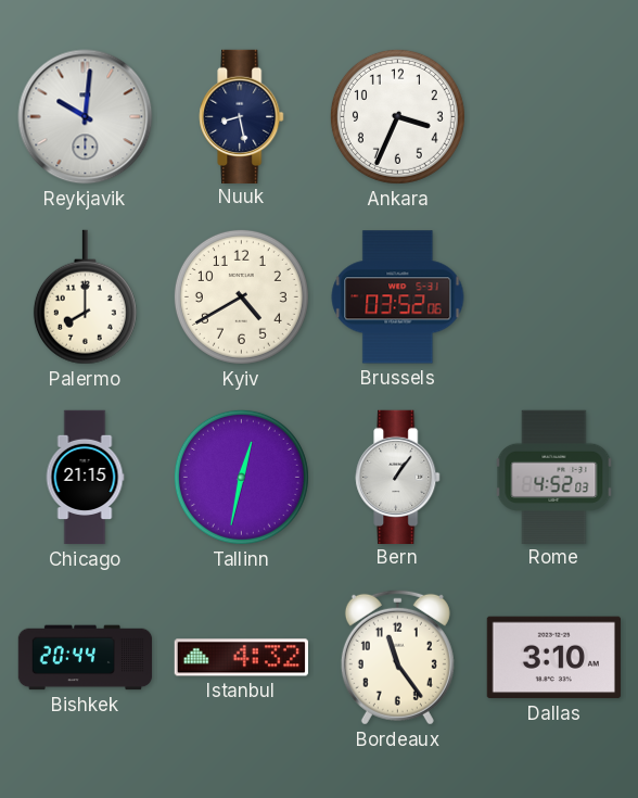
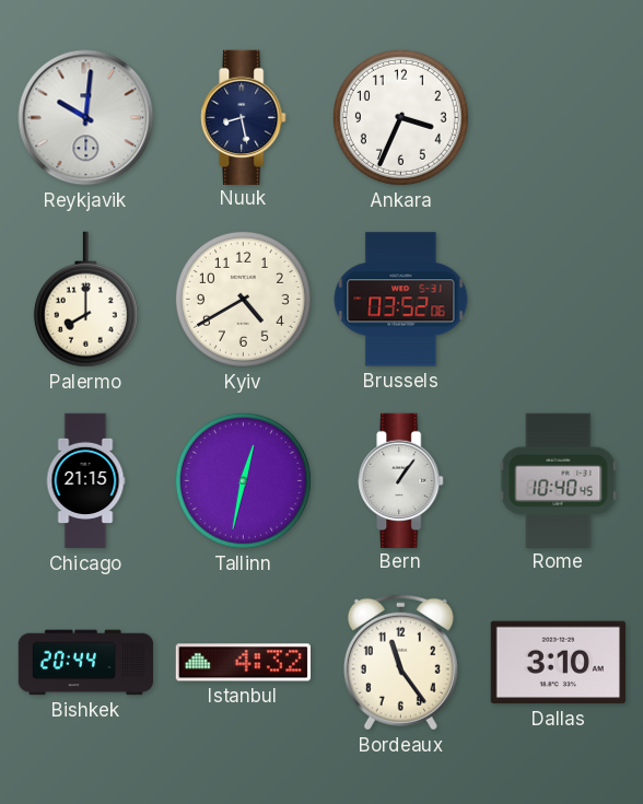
Rome: 4:52 -> 10:40 (559, 480)
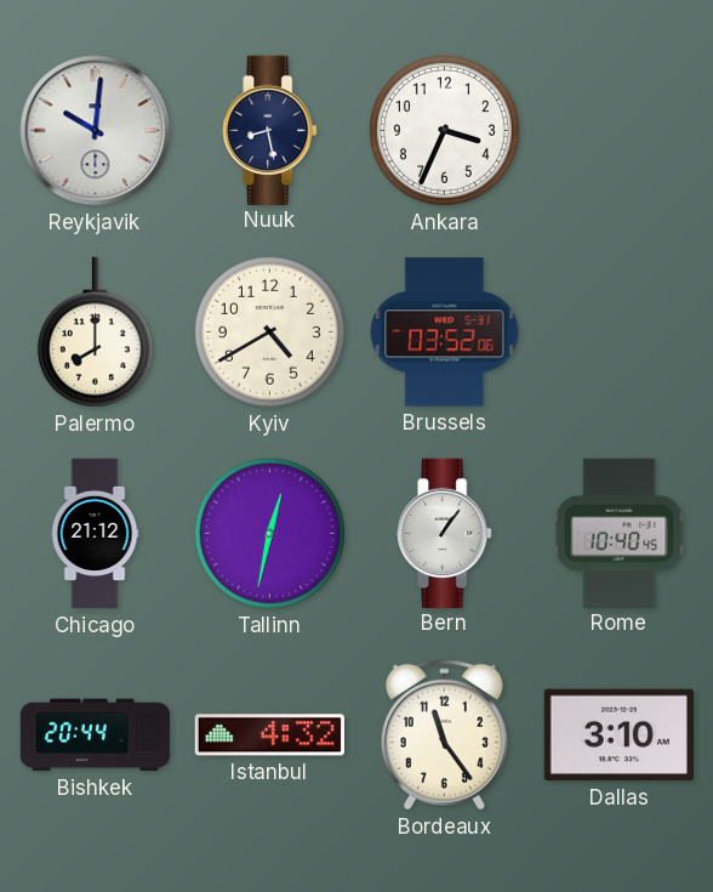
Chicago: 21:15 -> 21:12 (95, 534)
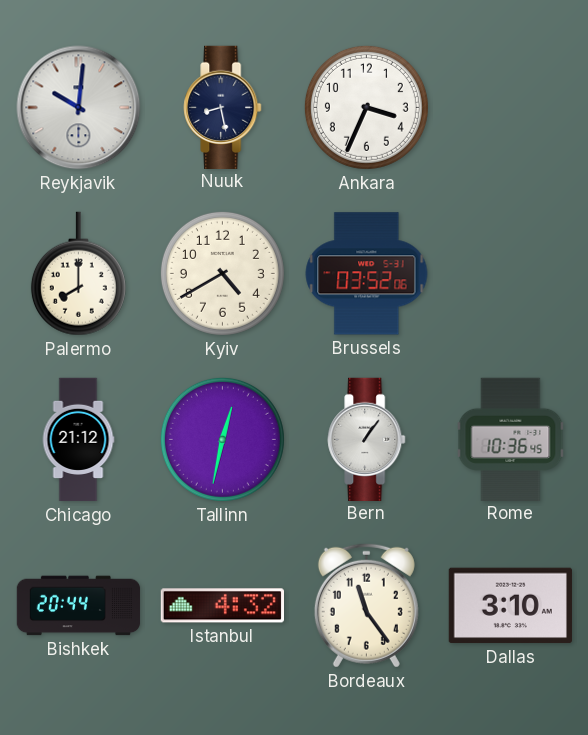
Rome: 10:40 -> 10:36 (511, 439)
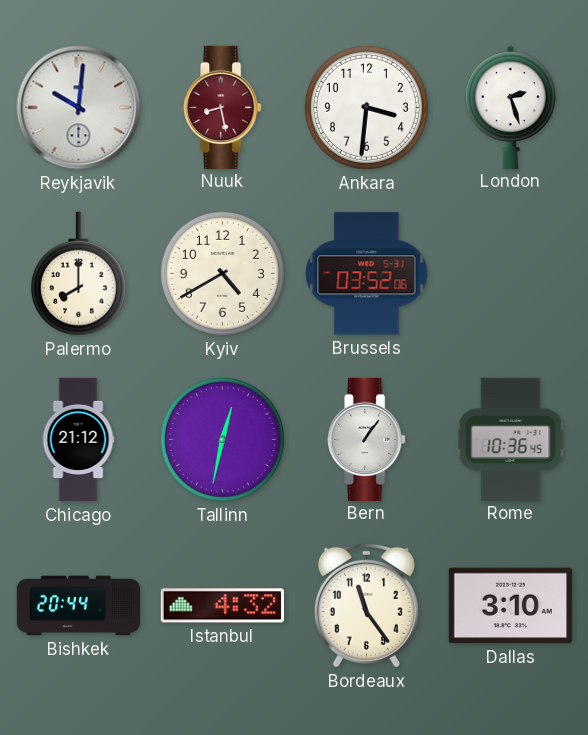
Nuuk dial: navy -> burgundy (223, 107)
Ankara: 3:34 -> 3:31 (366, 107)
London: none -> 2:27 (511, 107)
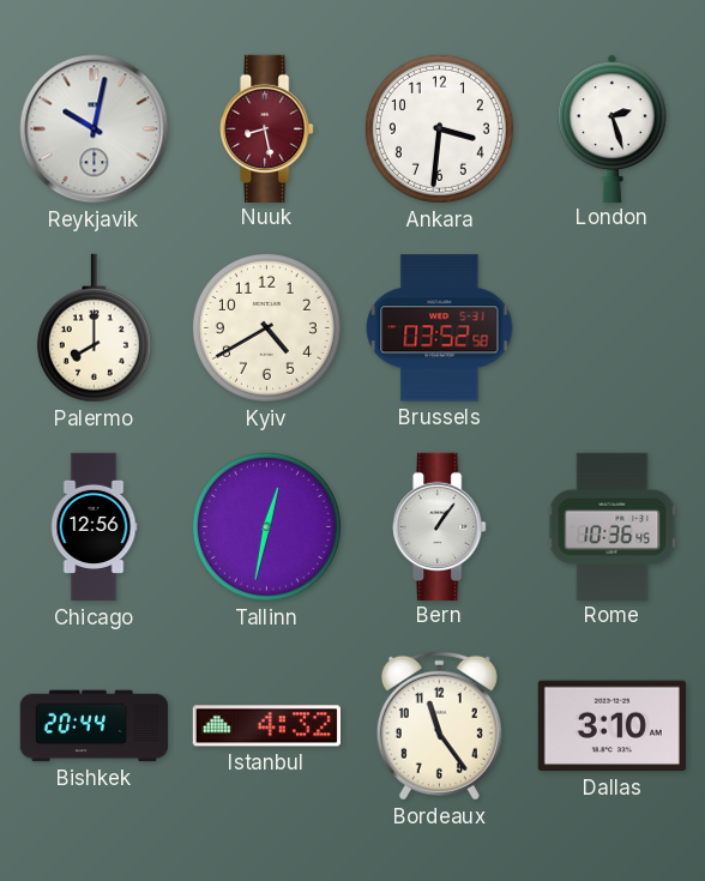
Reykjavik: 10:01 -> 10:02 (95, 129)
Brussels: 03:52:06 -> 03:52:58 (440, 328)
Chicago: 21:12 -> 12:56 (94, 527)
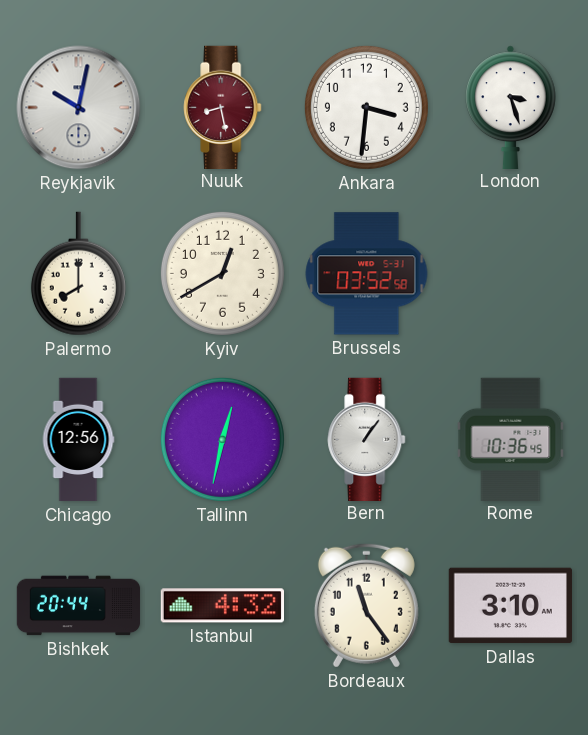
London: 2:27 -> 3:27 (511, 107)
Kyiv: 4:40 -> 12:40 (222, 273)
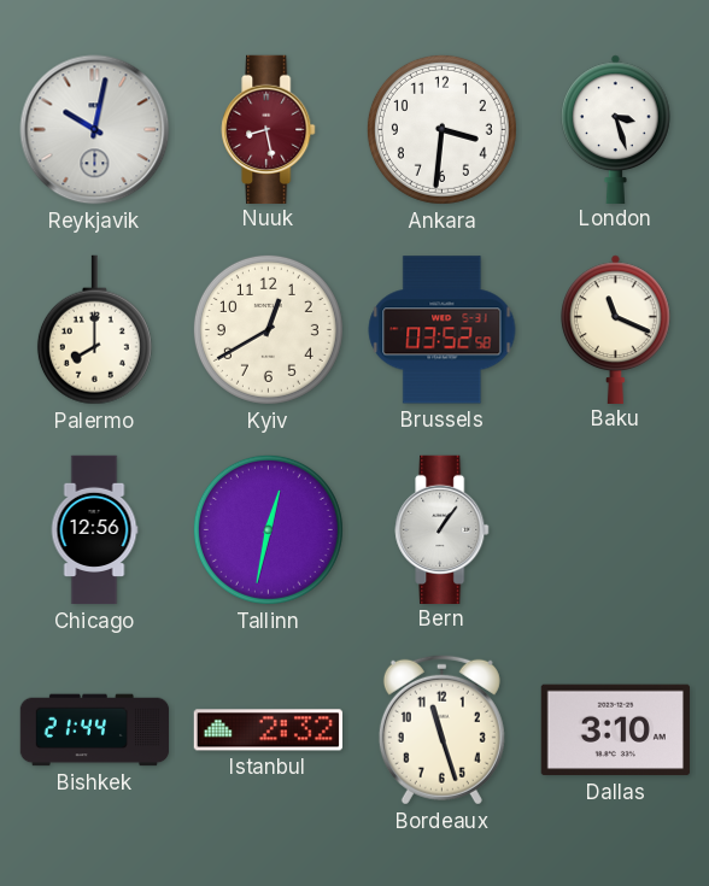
Baku: none -> 11:19 (616, 329)
Rome: 10:36 -> none (511, 439)
Bishkek: 20:44 -> 21:44 (95, 730)
Istanbul: 4:32 -> 2:32 (268, 730)
Bordeaux: 11:24 -> 11:27 (441, 729)
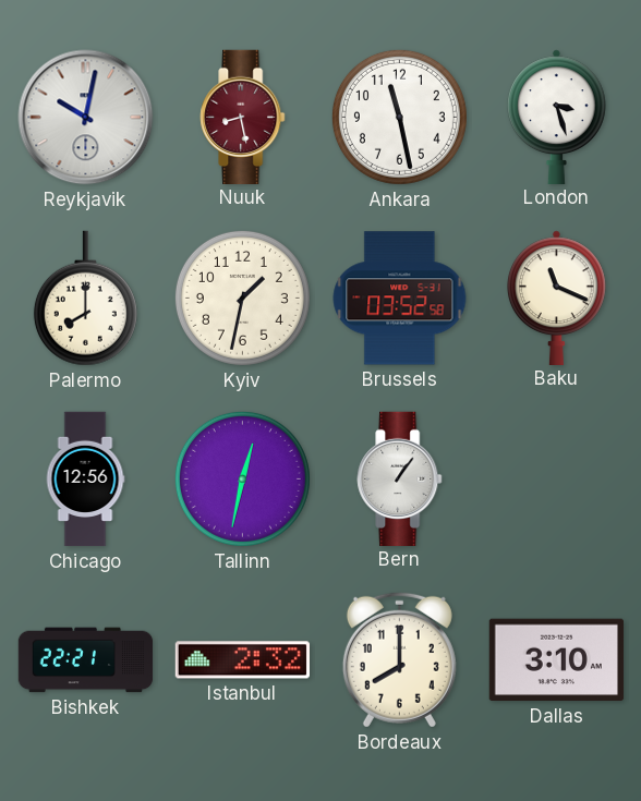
Ankara: 3:31 -> 11:28 (399, 117)
Kyiv: 12:40 -> 1:32 (242, 298)
Bishkek: 21:44 -> 22:21 (86, 660)
Bordeaux: 11:27 -> 8:00 (399, 659)
